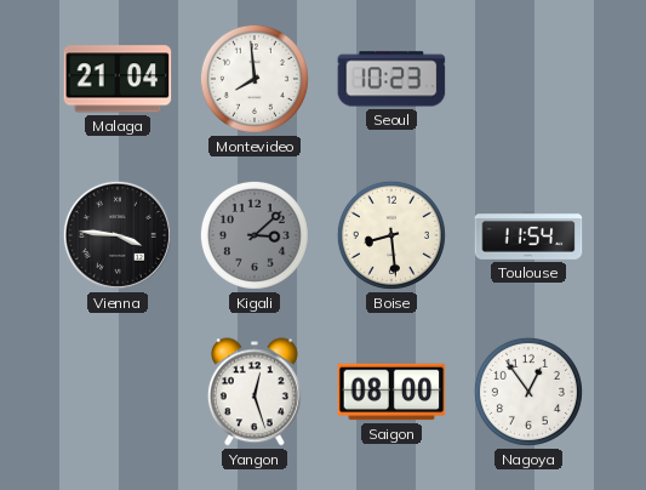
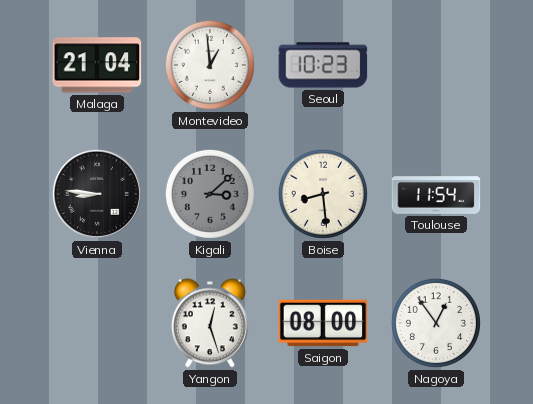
Montevideo: 7:59 -> 12:59 (210, 65)
Vienna: 3:46 -> 8:46 (97, 194)
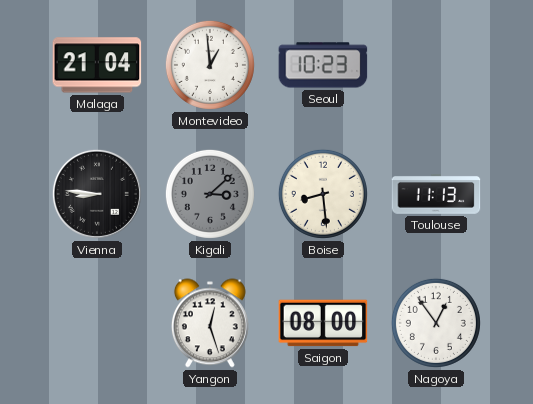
Toulouse: 11:54 -> 11:13 (436, 195)
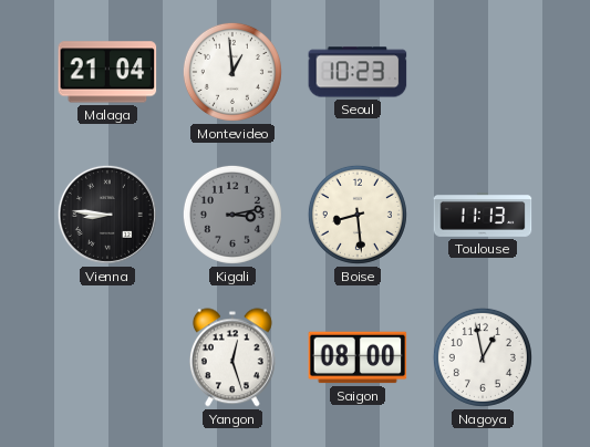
Kigali: 3:08 -> 3:13 (232, 215)
Nagoya: 12:54 -> 12:58 (483, 357)
